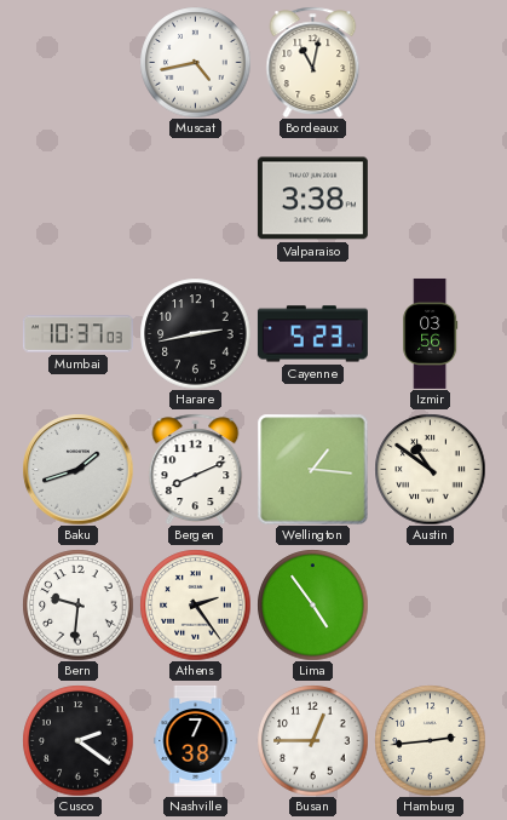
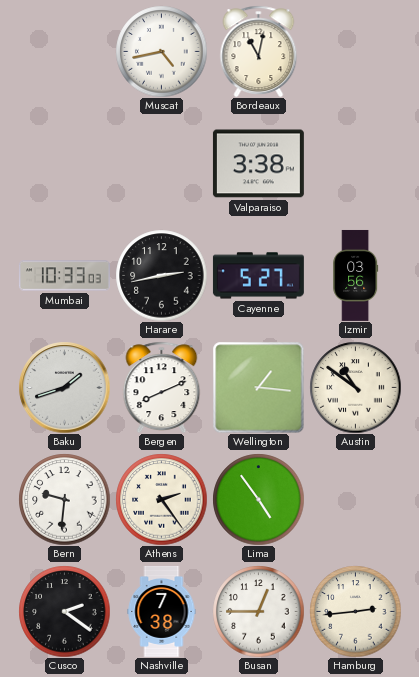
Mumbai: 10:37 -> 10:33 (64, 276)
Cayenne: 5:23 -> 5:27 (258, 276)
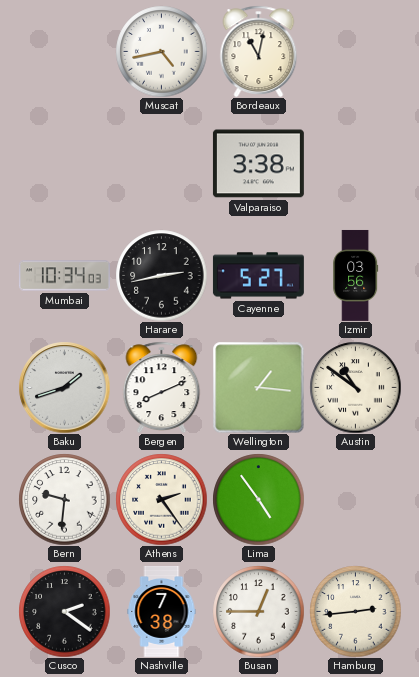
Mumbai: 10:33 -> 10:34 (64, 276)
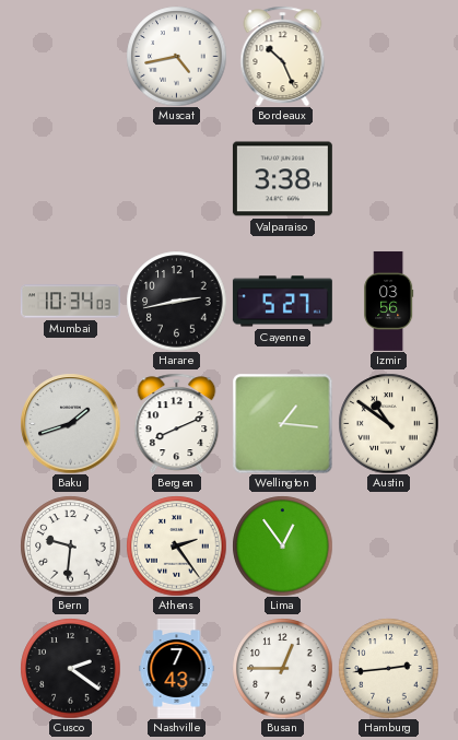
Bordeaux: 11:02 -> 10:26 (283, 56)
Lima: 4:54 -> 12:54 (282, 545)
Nashville: 7:38 -> 7:43 (177, 668)
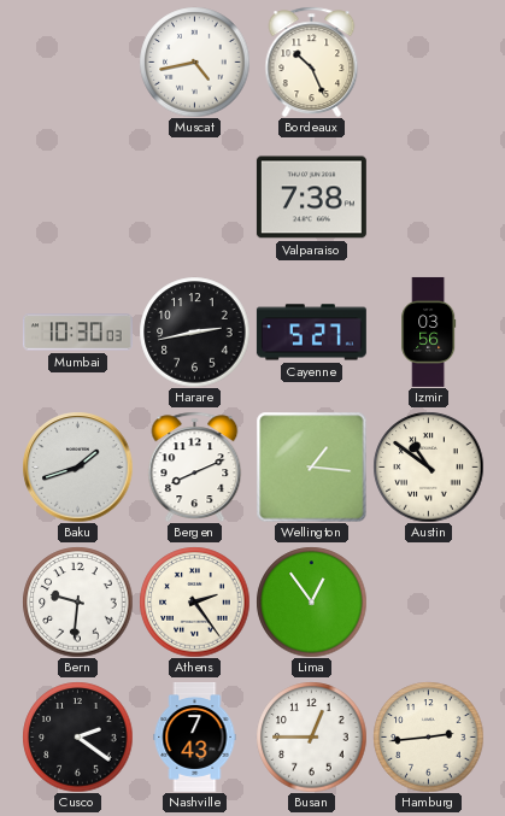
Valparaiso: 3:38 -> 7:38 (311, 198)
Mumbai: 10:34 -> 10:30 (77, 333)
